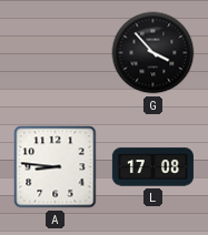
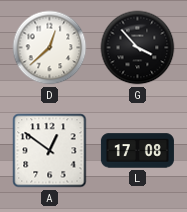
D: none -> 12:38 (50, 48)
A: 8:46 -> 12:51 (50, 151)
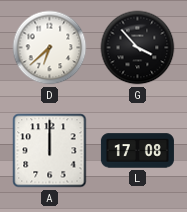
D: 12:38 -> 6:38 (50, 48)
A: 12:51 -> 12:00 (50, 151)
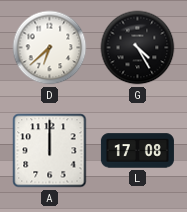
G: 3:53 -> 4:25 (138, 48)
